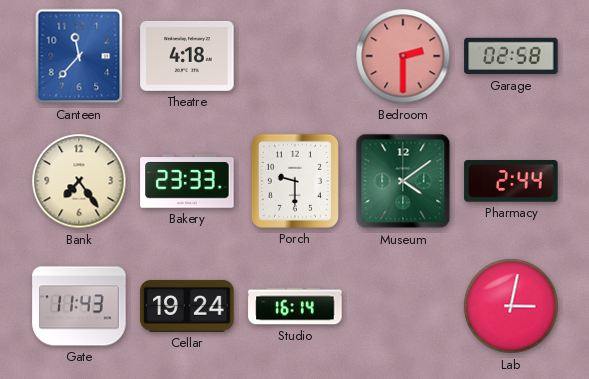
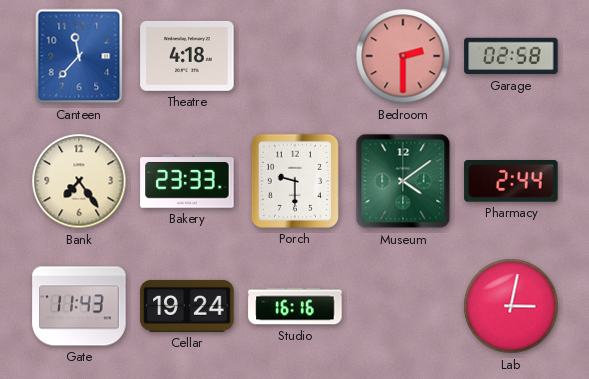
Studio: 16:14 -> 16:16 (295, 306)
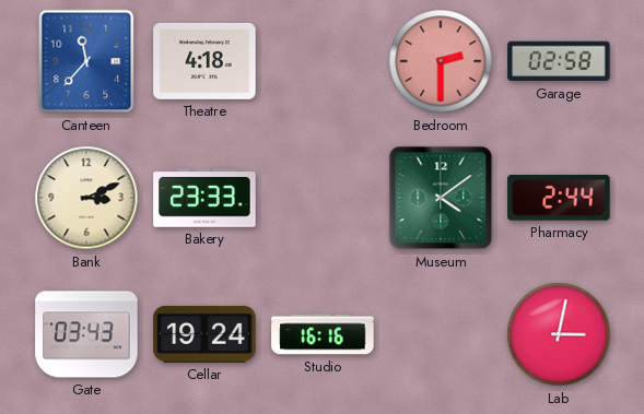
Bank: 7:24 -> 3:11 (86, 198)
Porch: 9:30 -> none (295, 181)
Gate: 11:43 -> 03:43 (86, 334)
